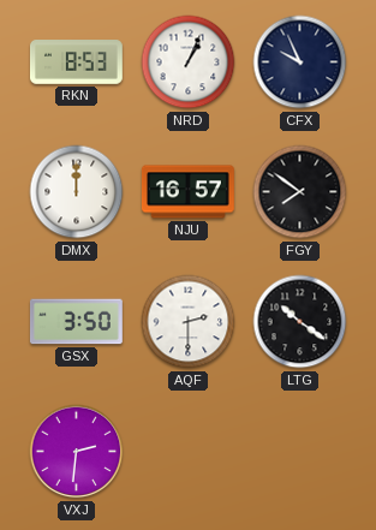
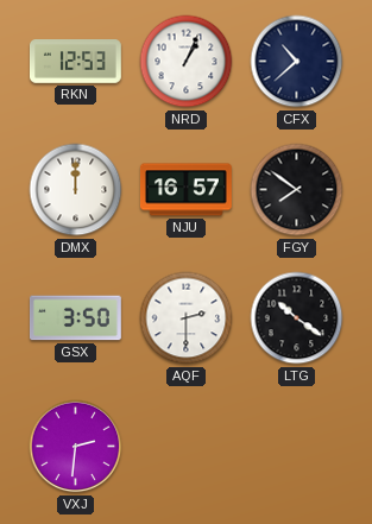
RKN: 8:53 -> 12:53 (76, 62)
CFX: 9:56 -> 10:38 (297, 62)
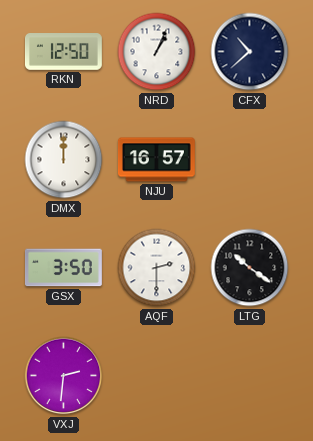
RKN: 12:53 -> 12:50 (64, 52)
FGY: 7:51 -> none (297, 190)
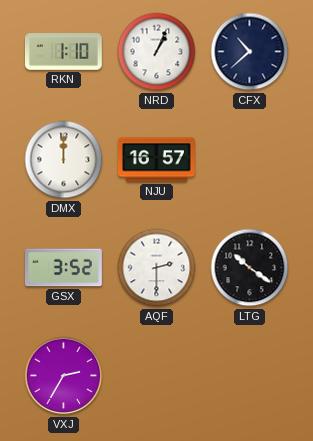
RKN: 12:50 -> 1:10 (64, 52)
GSX: 3:50 -> 3:52 (63, 268)
VXJ: 2:31 -> 2:35 (64, 376)
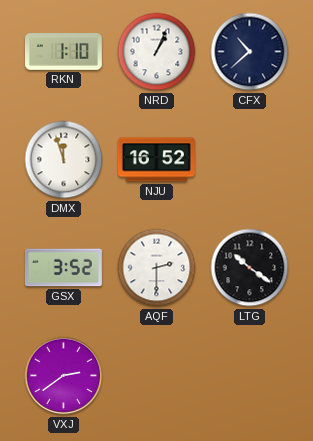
DMX: 12:00 -> 11:57 (64, 160)
NJU: 16:57 -> 16:52 (156, 160)
VXJ: 2:35 -> 2:39 (64, 376)
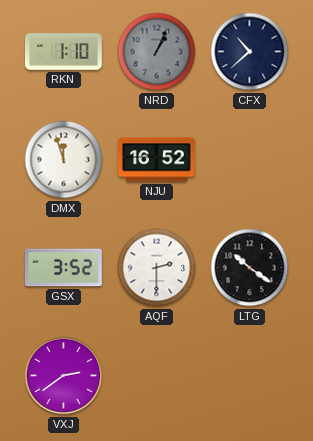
NRD dial: white -> grey (157, 52)
